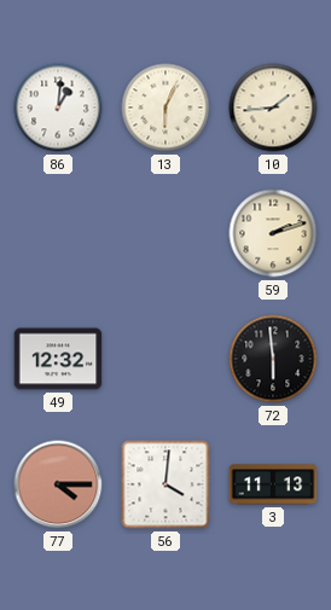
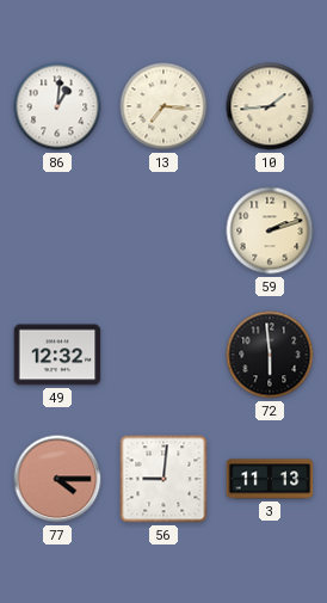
13: 6:04 -> 7:16 (163, 106)
56: 4:01 -> 9:01 (163, 479)
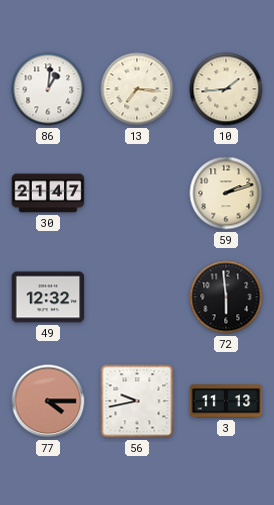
30: none -> 21:47 (48, 193)
56: 9:01 -> 9:43 (137, 401)
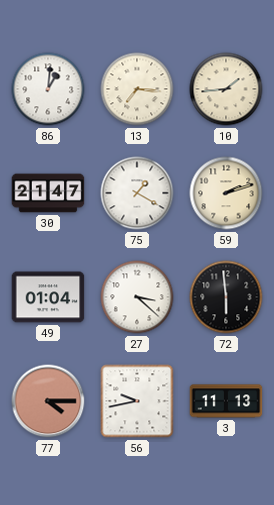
75: none -> 1:20 (137, 193)
49: 12:32 -> 01:04 (48, 297)
27: none -> 3:22 (137, 297)
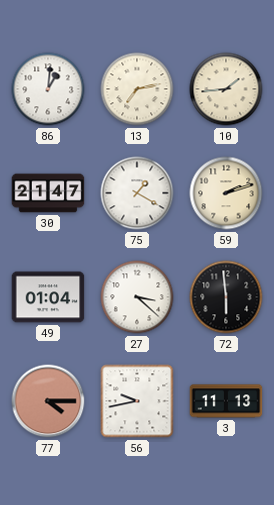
13: 7:16 -> 7:13 (137, 89)
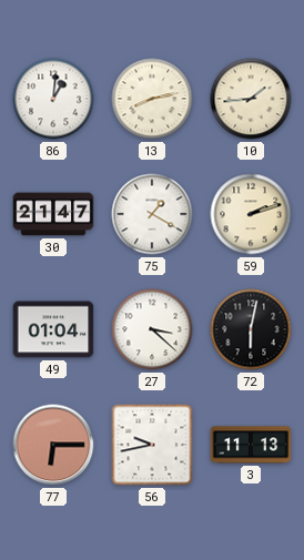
13: 7:13 -> 8:13 (152, 99)
72: 5:59 -> 6:02 (251, 329)
77: 4:15 -> 6:15 (53, 445)
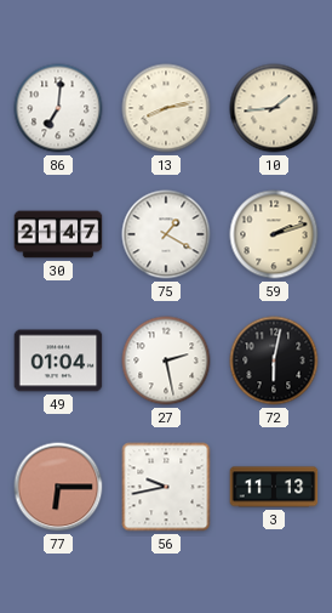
86: 1:01 -> 7:01 (58, 108)
27: 3:22 -> 2:28 (166, 361)
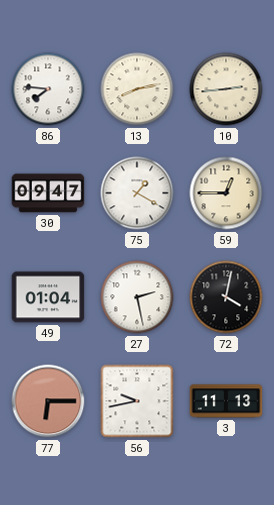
86: 7:01 -> 7:46 (48, 89)
10: 1:44 -> 2:44 (226, 89)
30: 21:47 -> 09:47 (48, 193)
59: 2:12 -> 12:45 (226, 193)
72: 6:02 -> 4:02 (226, 297)
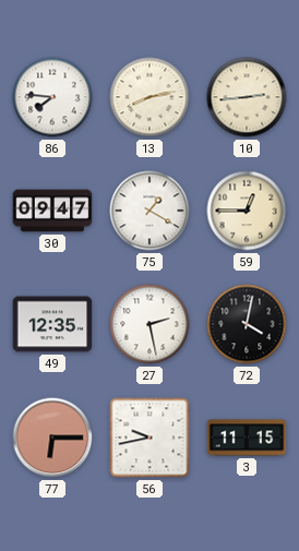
49: 01:04 -> 12:35 (52, 324)
3: 11:13 -> 11:15 (247, 438)
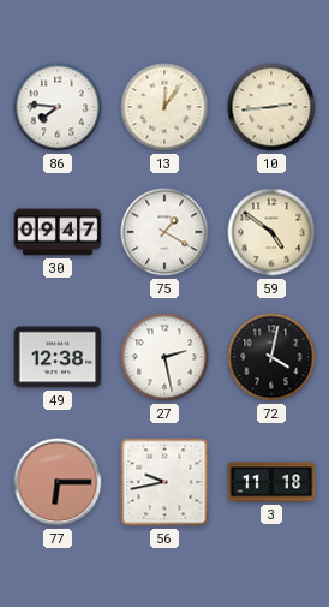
13: 8:13 -> 12:06 (164, 107)
59: 12:45 -> 4:51 (271, 232)
49: 12:35 -> 12:38 (58, 357)
3: 11:15 -> 11:18 (271, 482)
